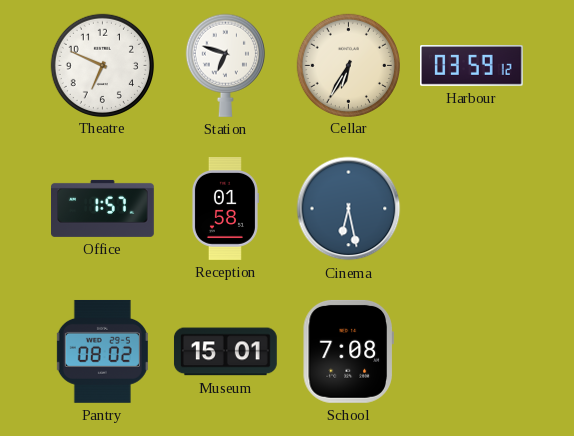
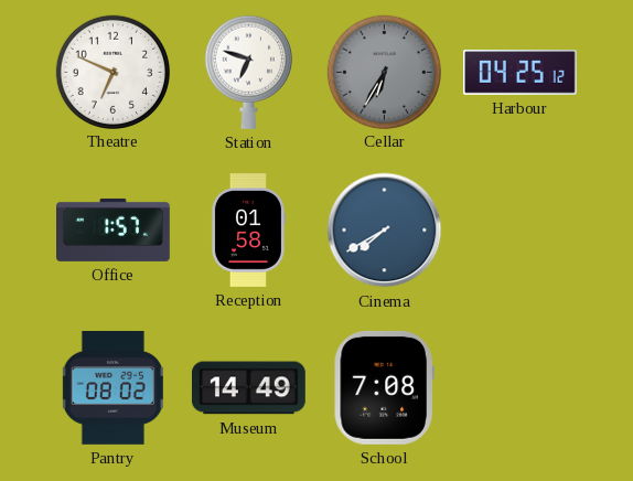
Cellar dial: cream -> grey (384, 72)
Harbour: 03:59 -> 04:25 (521, 73)
Cinema: 6:28 -> 7:40 (385, 231)
Museum: 15:01 -> 14:49 (248, 388)
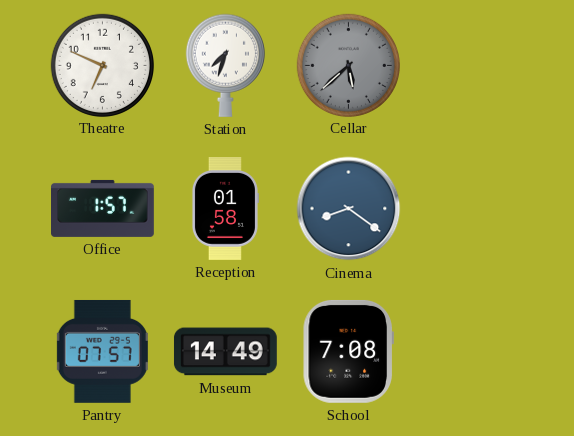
Station: 6:48 -> 7:33 (225, 65)
Cellar: 6:35 -> 5:38 (348, 65)
Harbour: 04:25 -> none (521, 73)
Cinema: 7:40 -> 8:21 (349, 209)
Pantry: 08:02 -> 07:57 (102, 351)
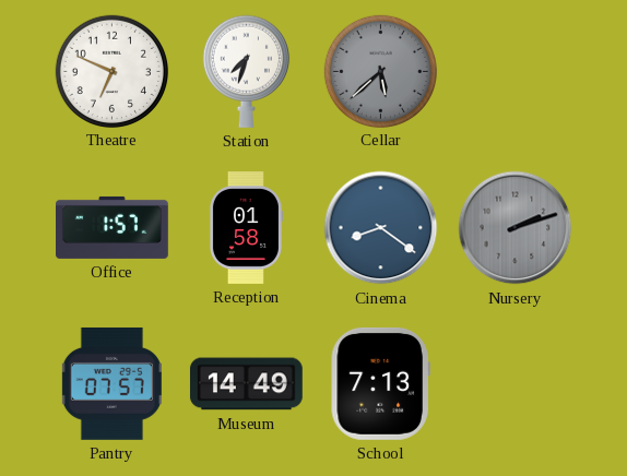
Nursery: none -> 2:12 (516, 228)
School: 7:08 -> 7:13 (380, 383)
